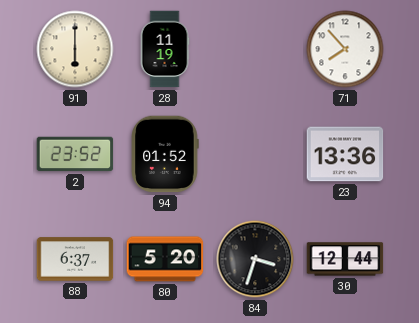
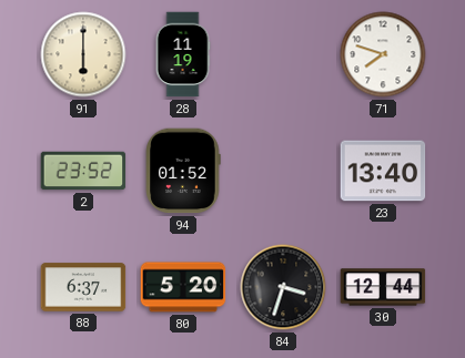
71: 7:53 -> 7:48 (383, 54)
23: 13:36 -> 13:40 (383, 171)
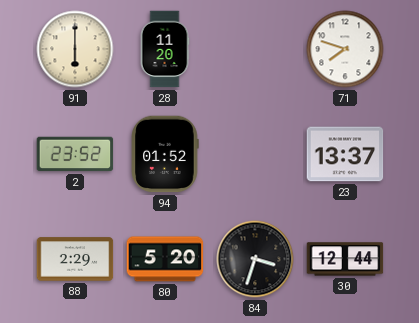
28: 11:19 -> 11:20 (165, 49)
23: 13:40 -> 13:37 (345, 154)
88: 6:37 -> 2:29 (75, 259)
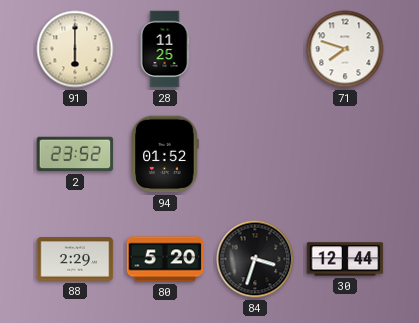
28: 11:20 -> 11:25 (165, 49)
23: 13:37 -> none (345, 154)
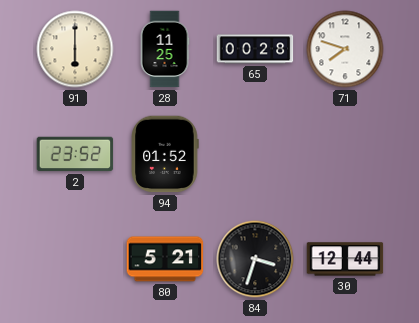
65: none -> 00:28 (255, 49)
88: 2:29 -> none (75, 259)
80: 5:20 -> 5:21 (165, 259)
